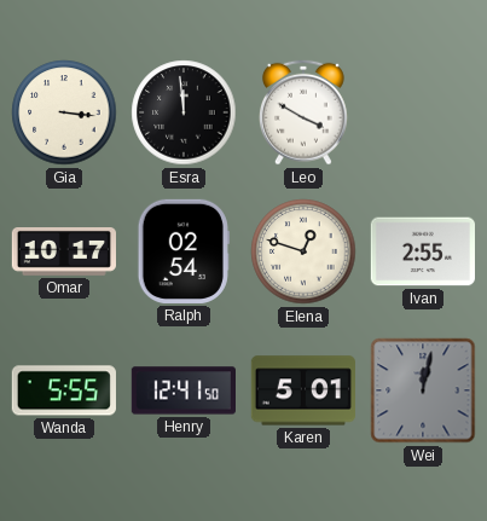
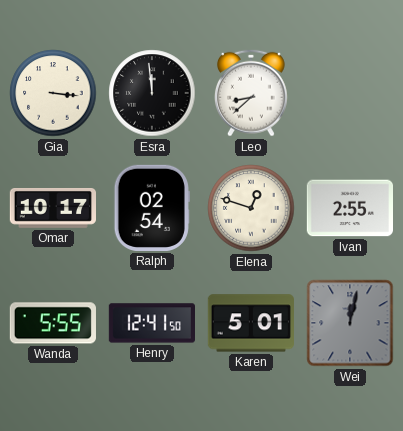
Leo: 3:50 -> 8:38 (251, 93)
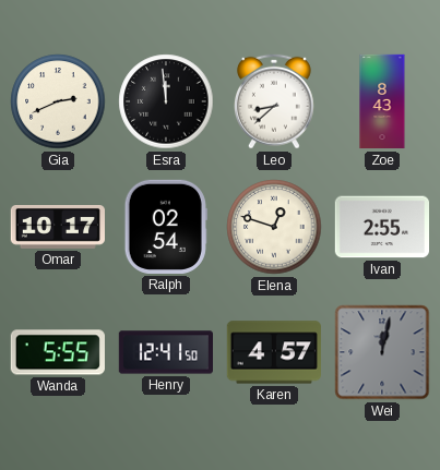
Gia: 3:16 -> 2:41 (58, 101)
Zoe: none -> 8:43 (382, 101)
Karen: 5:01 -> 4:57 (274, 352)
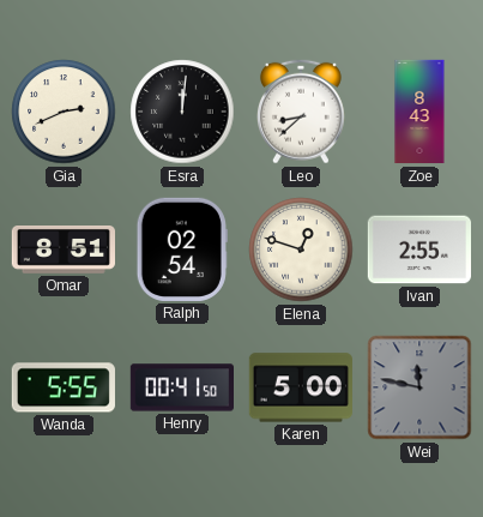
Esra: 11:59 -> 12:01 (182, 112)
Omar: 10:17 -> 8:51 (62, 251)
Henry: 12:41 -> 00:41 (181, 387)
Karen: 4:57 -> 5:00 (301, 387)
Wei: 12:02 -> 11:47 (419, 387)
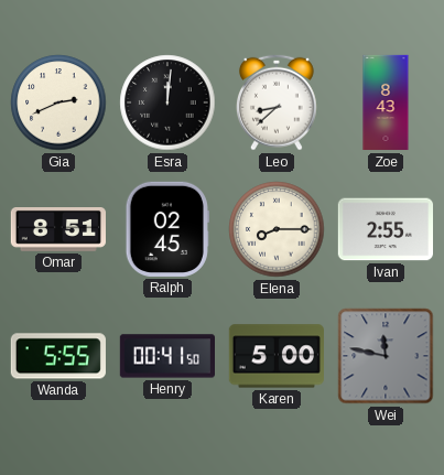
Ralph: 02:54 -> 02:45 (167, 229)
Elena: 12:48 -> 8:15 (277, 229)
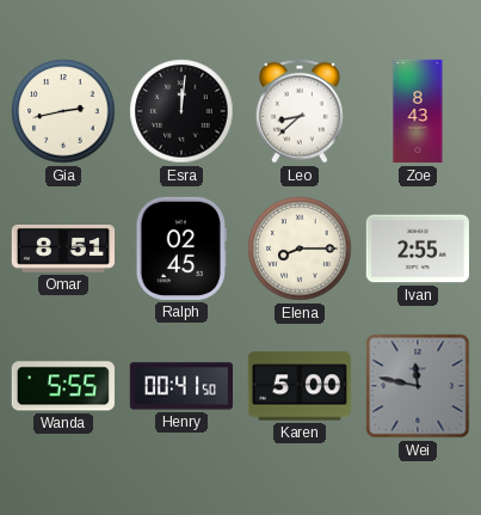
Gia: 2:41 -> 2:43 (63, 111)
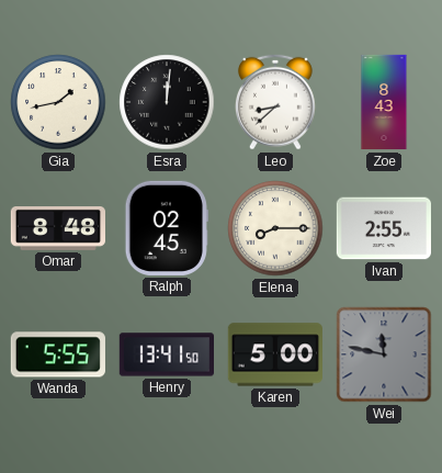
Gia: 2:43 -> 1:43 (58, 102)
Omar: 8:51 -> 8:48 (57, 229)
Henry: 00:41 -> 13:41 (166, 354)
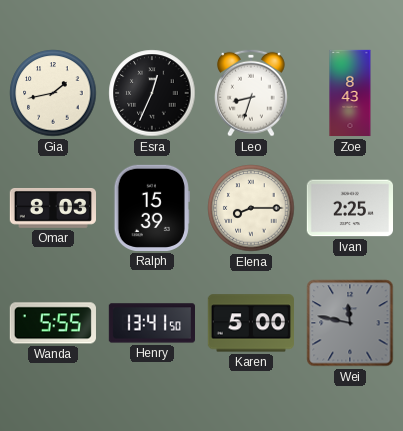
Esra: 12:01 -> 12:34 (152, 93)
Leo: 8:38 -> 8:33 (251, 93)
Omar: 8:48 -> 8:03 (52, 209)
Ralph: 02:45 -> 15:39 (152, 208)
Ivan: 2:55 -> 2:25 (349, 208)
